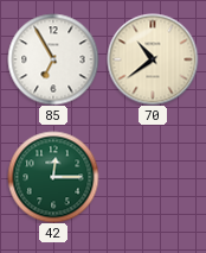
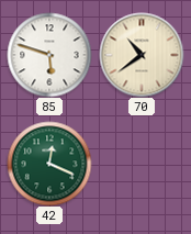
85: 6:55 -> 5:48 (49, 55)
42: 12:15 -> 12:19 (49, 164)
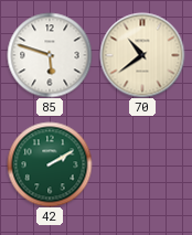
42: 12:19 -> 2:10 (50, 164)
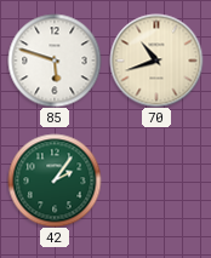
70: 10:39 -> 10:42 (156, 61)
42: 2:10 -> 2:06 (55, 180)
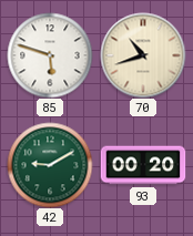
42: 2:06 -> 9:10 (50, 165)
93: none -> 00:20 (143, 165)
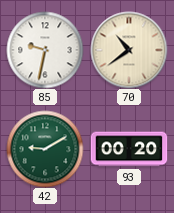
85: 5:48 -> 9:32 (45, 50)
70: 10:42 -> 10:39 (129, 50)
